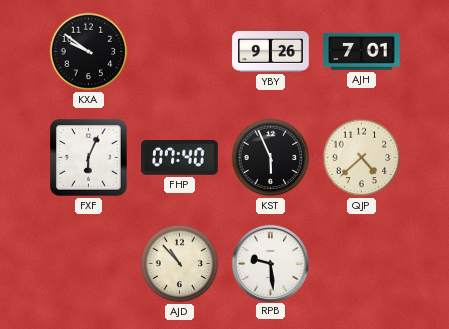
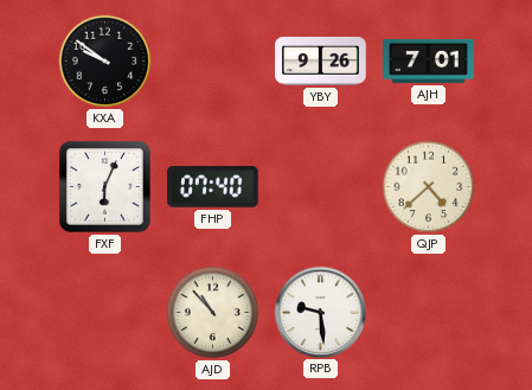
KST: 5:56 -> none (271, 158)
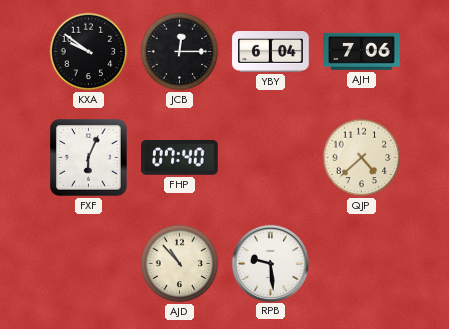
JCB: none -> 12:15 (180, 52)
YBY: 9:26 -> 6:04 (271, 52)
AJH: 7:01 -> 7:06 (362, 51)
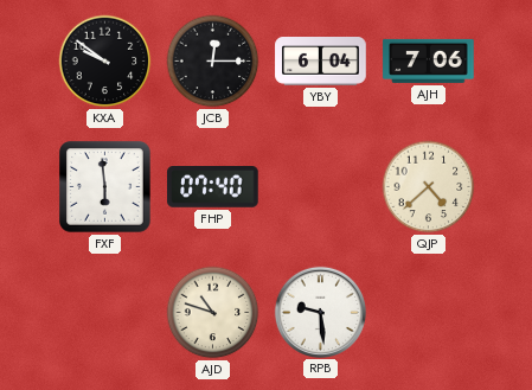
FXF: 6:04 -> 5:59 (105, 187)
AJD: 10:53 -> 10:48 (213, 313)
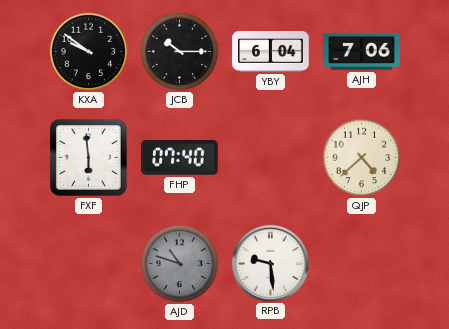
JCB: 12:15 -> 10:15 (180, 52)
AJD dial: cream -> grey (180, 264)
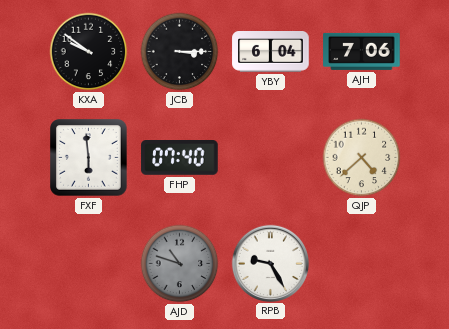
JCB: 10:15 -> 3:15 (180, 52)
RPB: 9:29 -> 9:25 (270, 263)
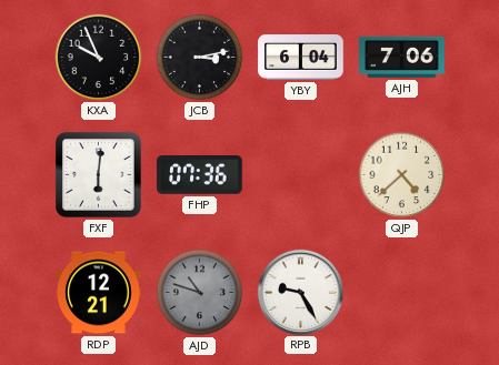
KXA: 9:51 -> 9:56 (99, 58)
JCB: 3:15 -> 3:13 (200, 58)
FXF: 5:59 -> 6:01 (99, 175)
FHP: 07:40 -> 07:36 (200, 175)
RDP: none -> 12:21 (99, 293)
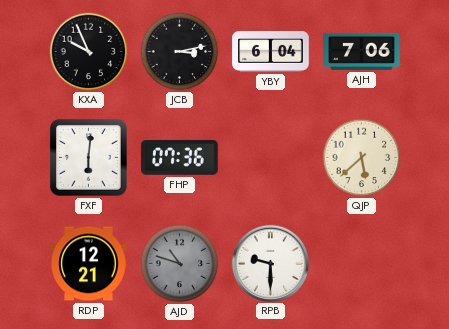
QJP: 4:38 -> 5:38 (362, 158)
RPB: 9:25 -> 9:30 (270, 263)
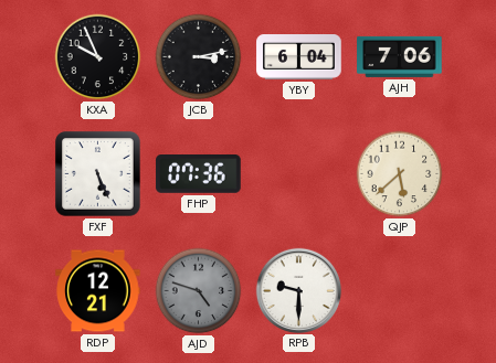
FXF: 6:01 -> 5:26 (98, 174)
AJD: 10:48 -> 4:48 (199, 291)
